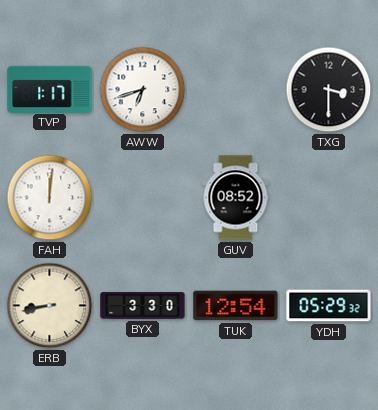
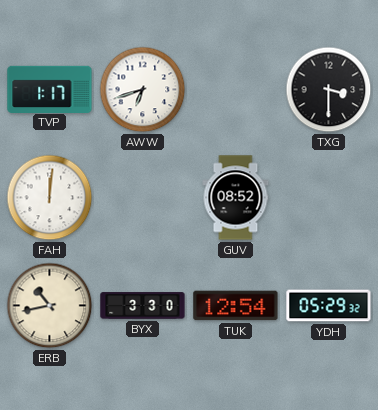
ERB: 8:43 -> 10:43 (50, 306)
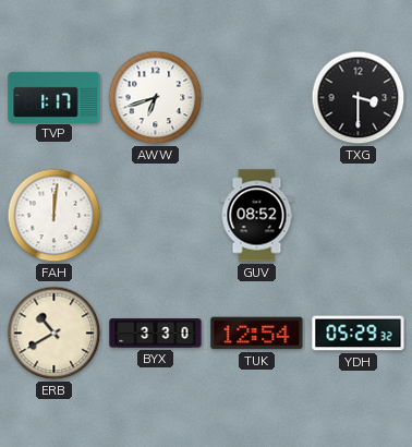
ERB: 10:43 -> 10:40 (54, 334)
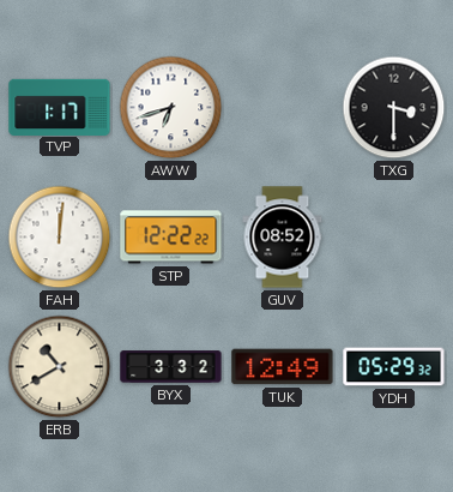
STP: none -> 12:22 (171, 238)
BYX: 3:30 -> 3:32 (171, 367)
TUK: 12:54 -> 12:49 (283, 367)
